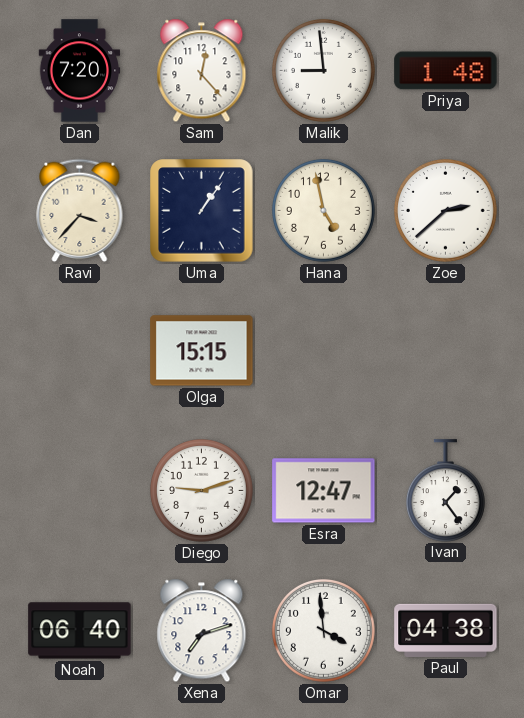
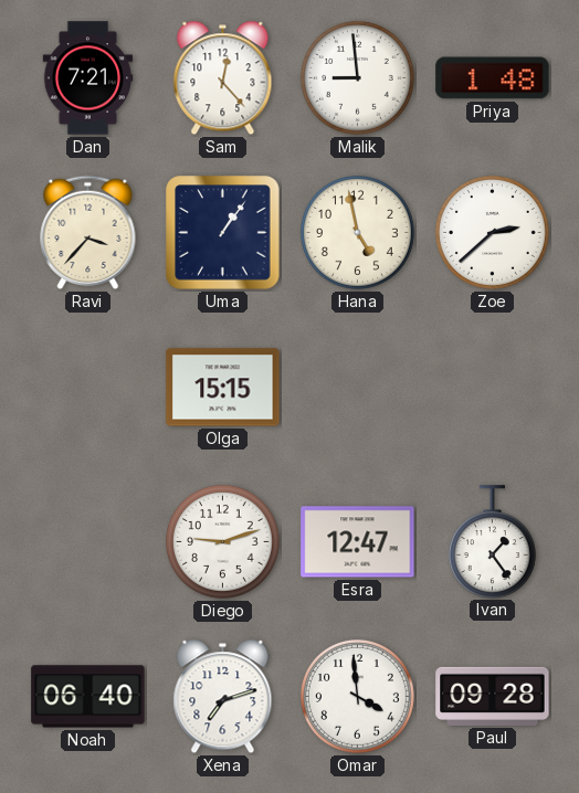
Dan: 7:20 -> 7:21 (88, 78)
Paul: 04:38 -> 09:28 (493, 696)
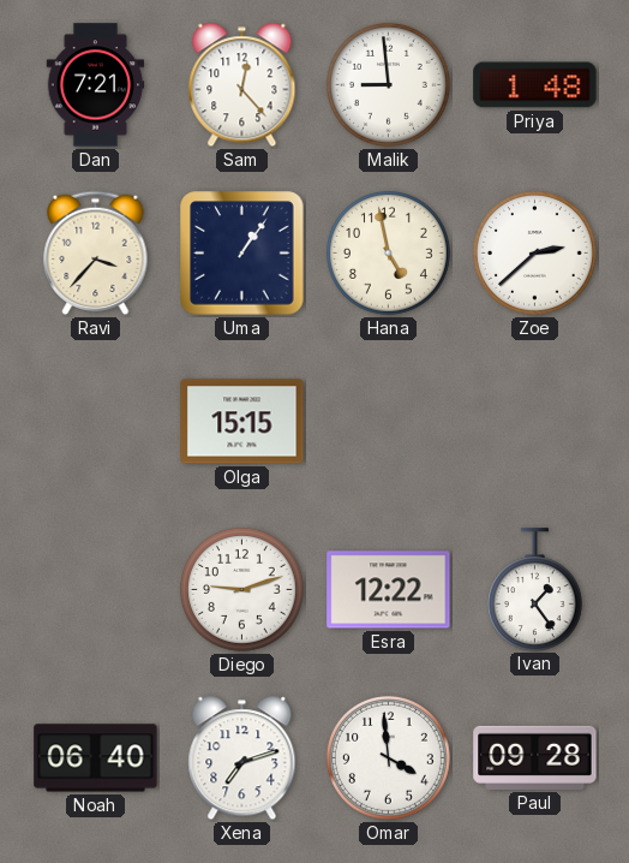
Esra: 12:47 -> 12:22 (389, 590)
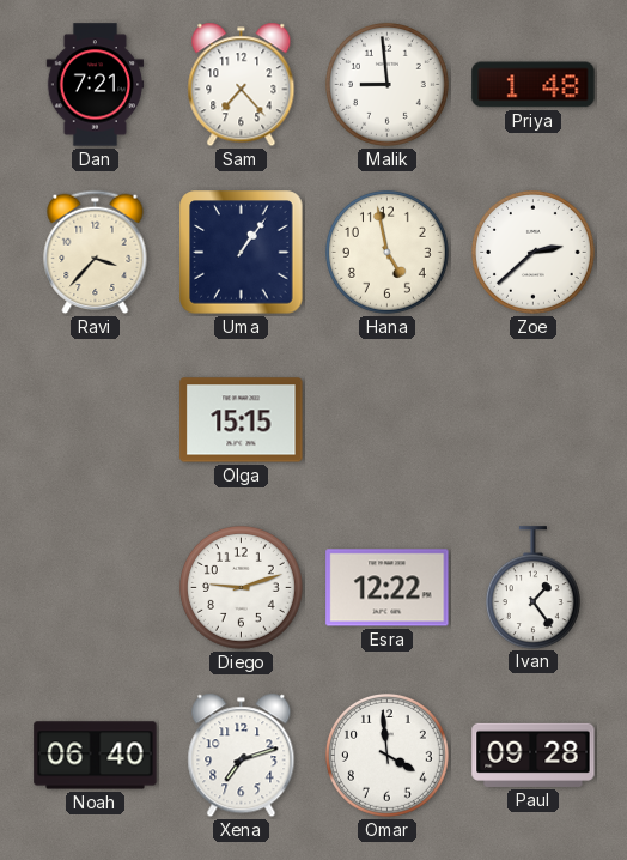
Sam: 12:23 -> 7:23 (242, 85)
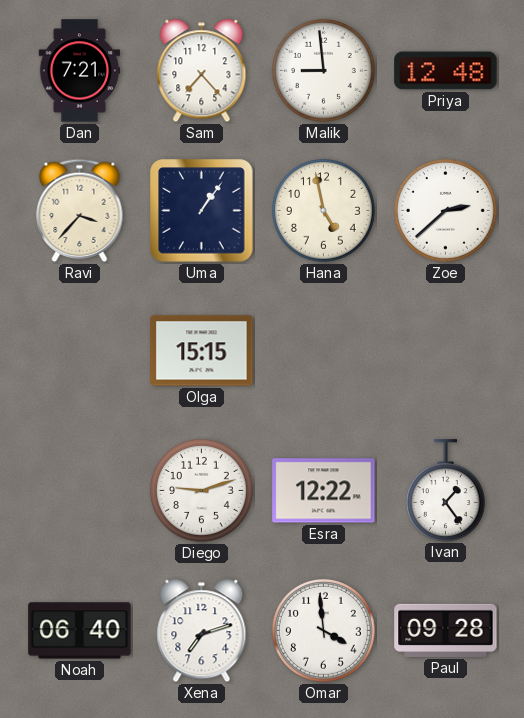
Priya: 1:48 -> 12:48 (446, 71)
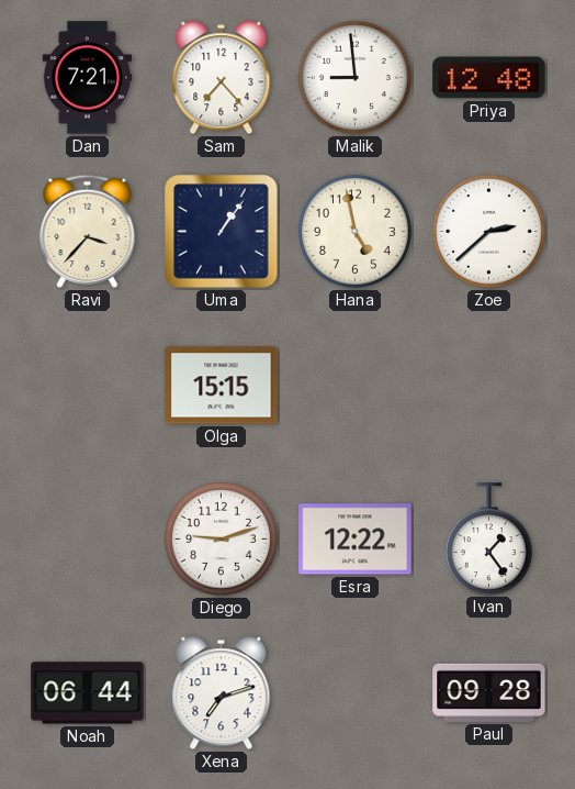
Noah: 06:40 -> 06:44 (88, 693)
Omar: 3:59 -> none (323, 630)
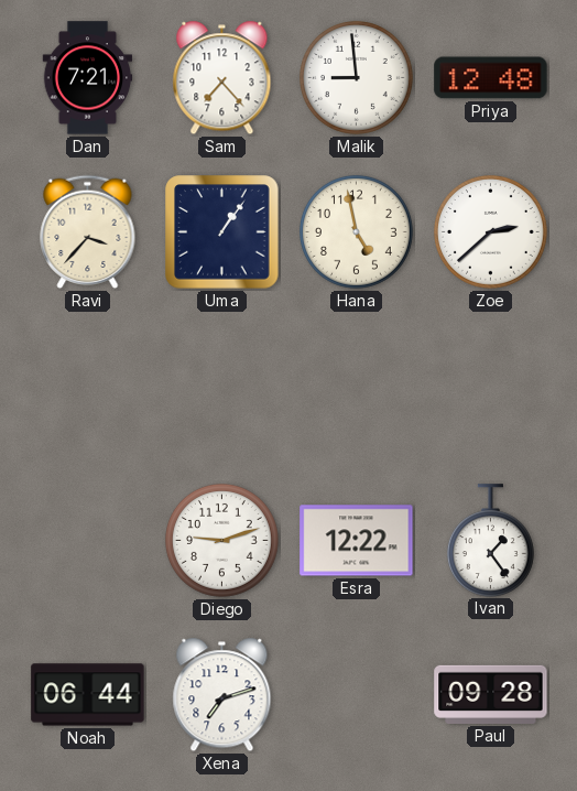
Olga: 15:15 -> none (222, 386)
